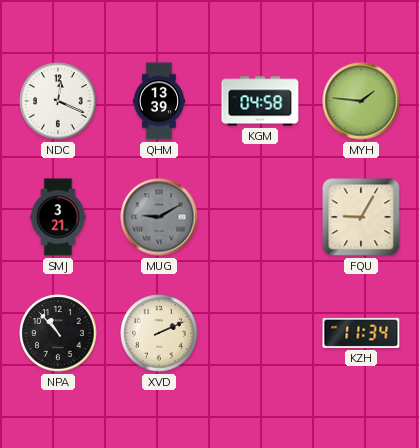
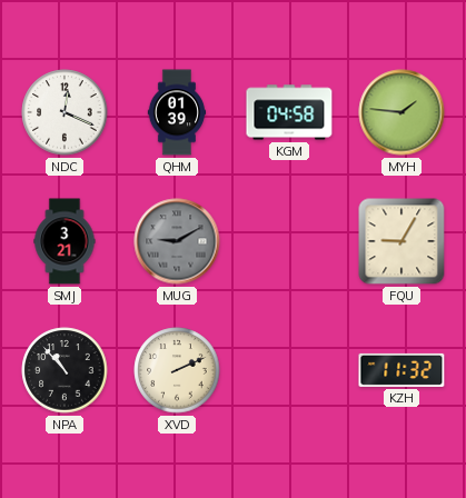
QHM: 13:39 -> 01:39 (177, 112)
KZH: 11:34 -> 11:32 (401, 370)
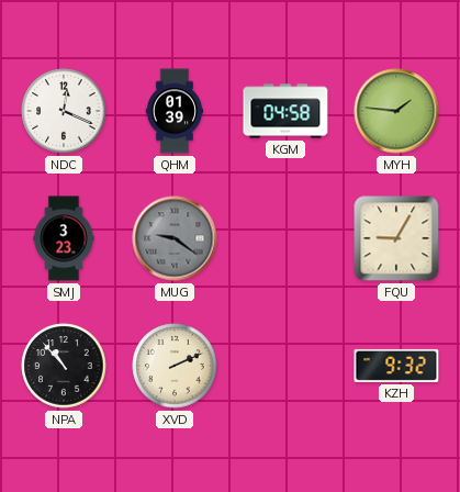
SMJ: 3:21 -> 3:23 (64, 238)
MUG: 9:10 -> 9:21 (175, 238)
KZH: 11:32 -> 9:32 (396, 366)
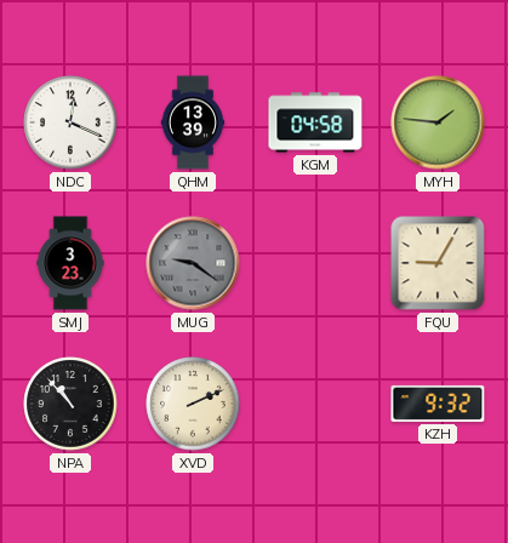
QHM: 01:39 -> 13:39 (193, 122)
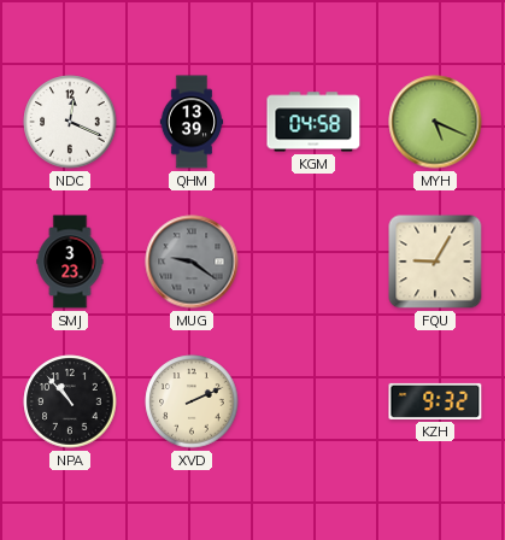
MYH: 1:46 -> 5:19 (435, 122)
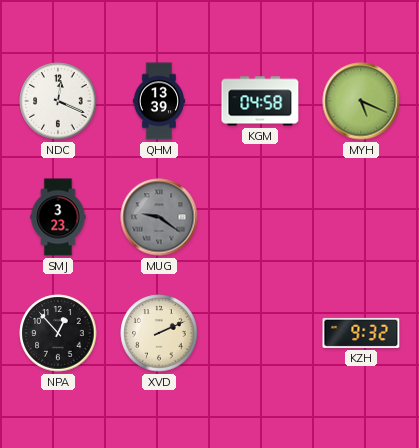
FQU: 9:05 -> none (435, 262)
NPA: 10:53 -> 12:53 (58, 333)
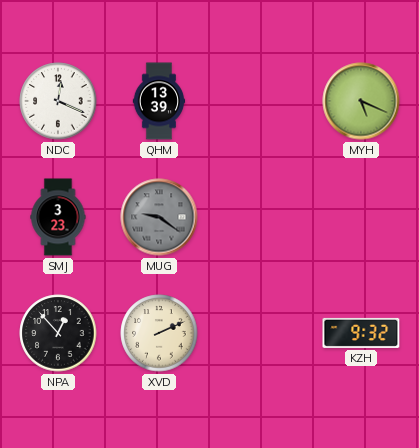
KGM: 04:58 -> none (260, 101)
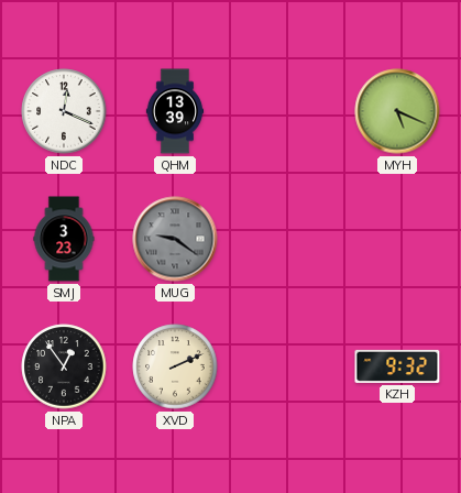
NPA: 12:53 -> 12:54 (64, 366)
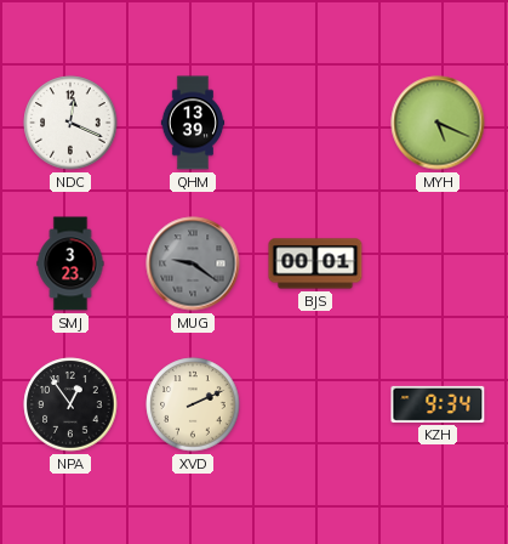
BJS: none -> 00:01 (315, 263)
KZH: 9:32 -> 9:34 (438, 404)
